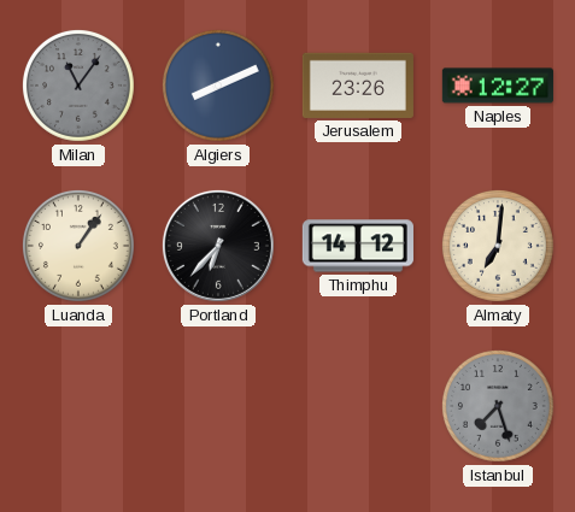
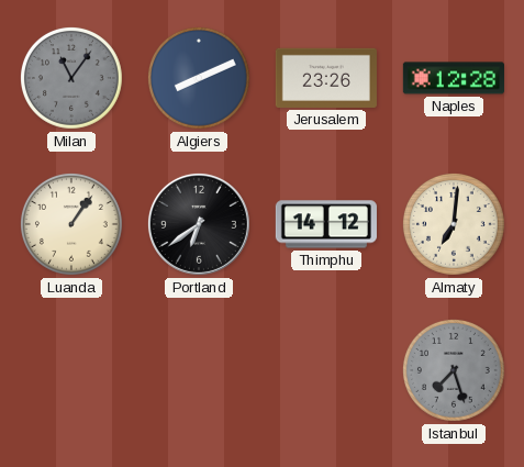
Naples: 12:27 -> 12:28 (454, 78)
Portland: 6:37 -> 6:39 (199, 224)
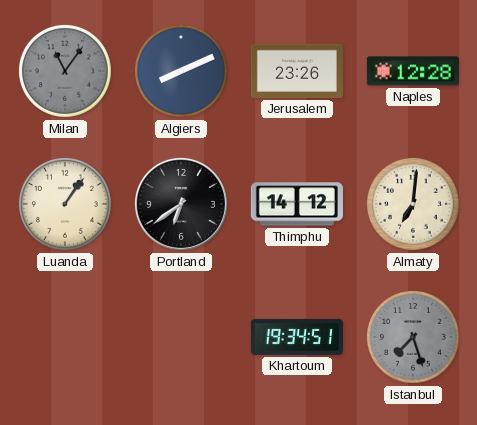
Khartoum: none -> 19:34 (297, 337)
